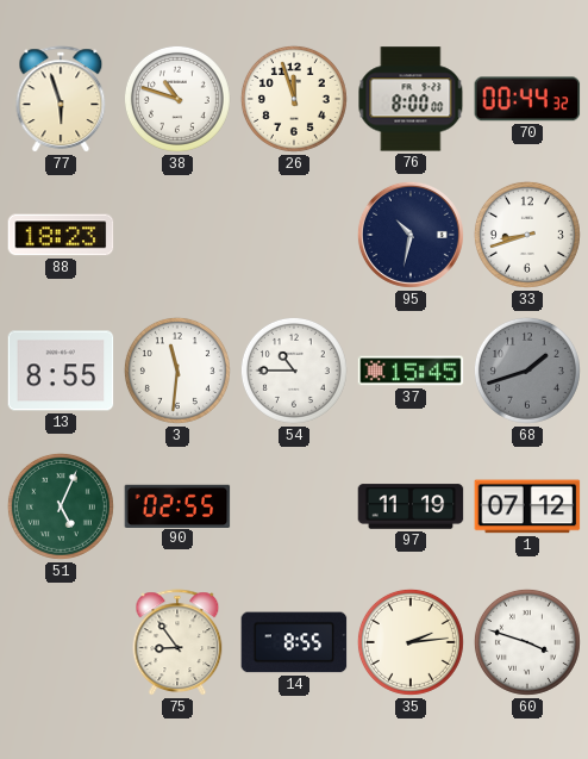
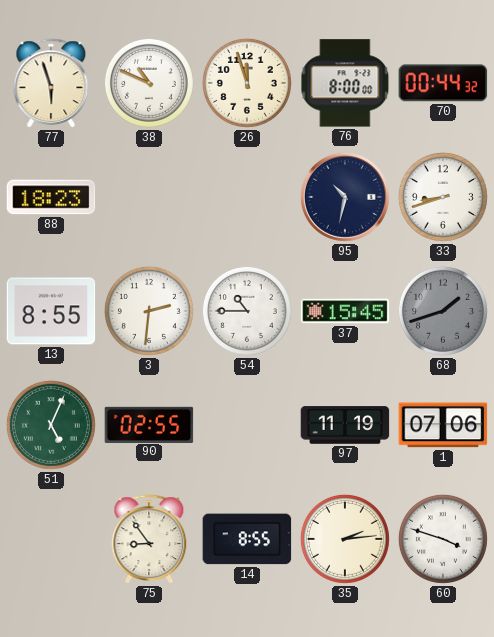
38: 10:48 -> 10:49 (149, 83)
3: 11:31 -> 2:31 (149, 311)
1: 07:12 -> 07:06 (443, 425)
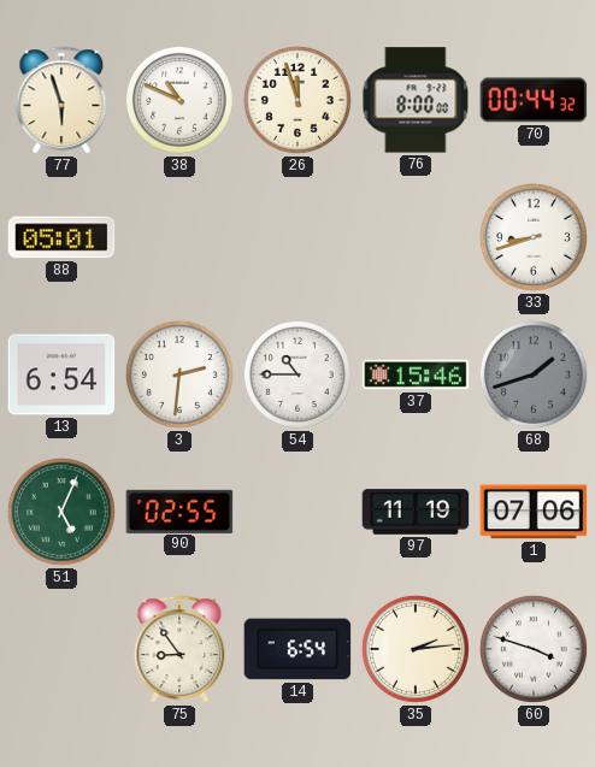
88: 18:23 -> 05:01 (61, 237)
95: 10:32 -> none (345, 197)
13: 8:55 -> 6:54 (61, 374)
37: 15:45 -> 15:46 (416, 374)
14: 8:55 -> 6:54 (297, 649)
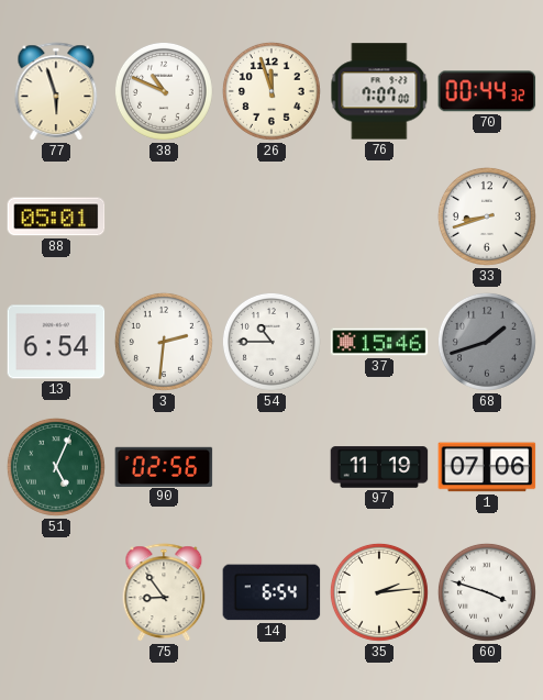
76: 8:00 -> 7:07 (379, 91)
90: 02:55 -> 02:56 (164, 466)
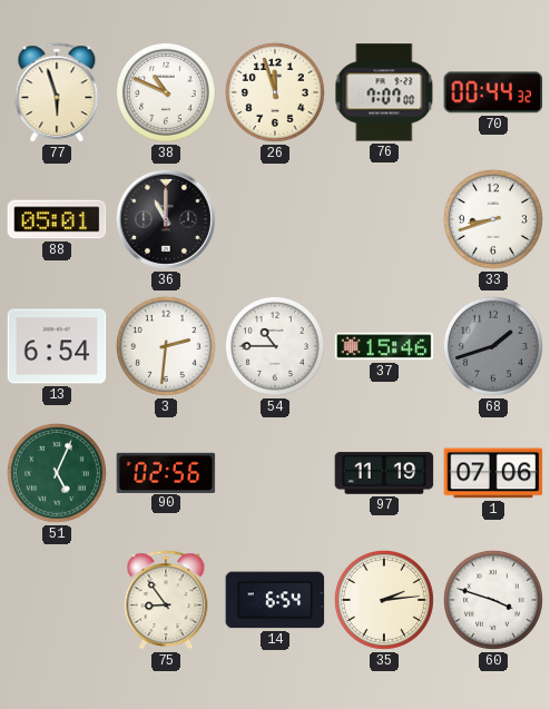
36: none -> 11:00 (166, 219)
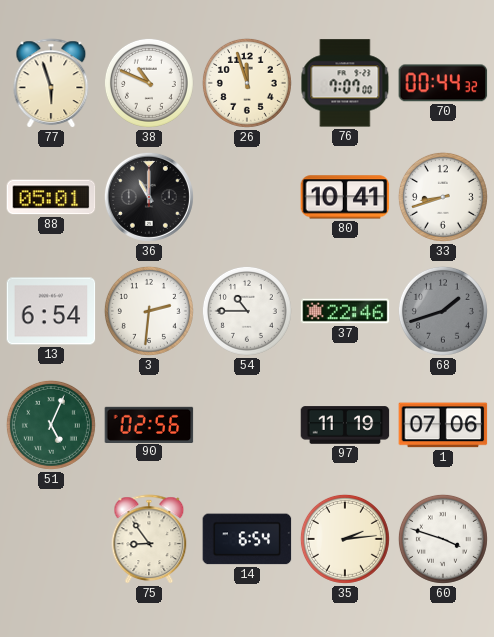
80: none -> 10:41 (345, 197)
37: 15:46 -> 22:46 (345, 311)
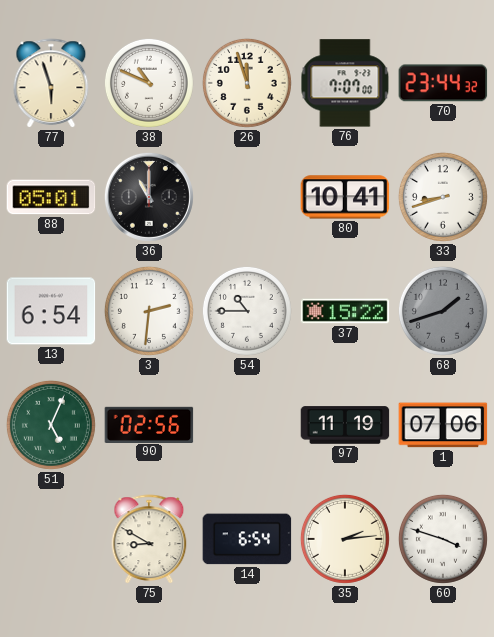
70: 00:44 -> 23:44 (443, 83)
37: 22:46 -> 15:22 (345, 311)
75: 8:54 -> 8:50 (149, 540)
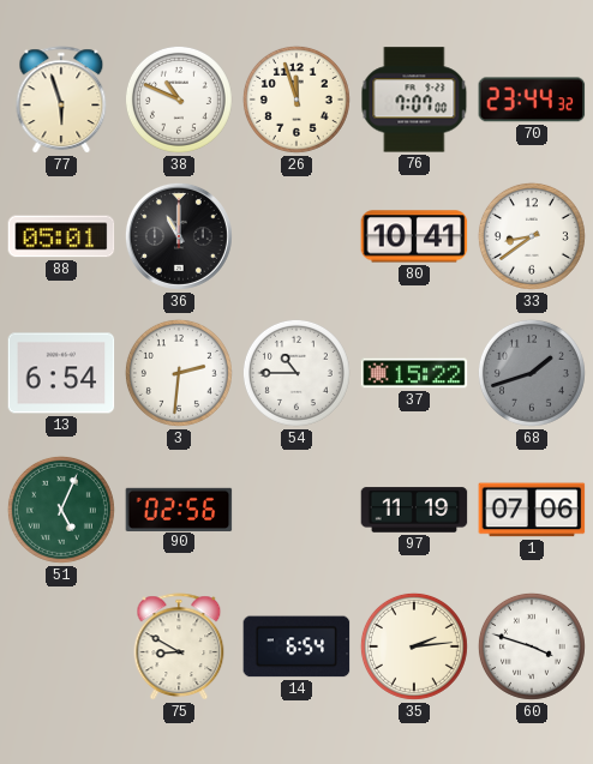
33: 8:42 -> 8:39 (532, 236)
